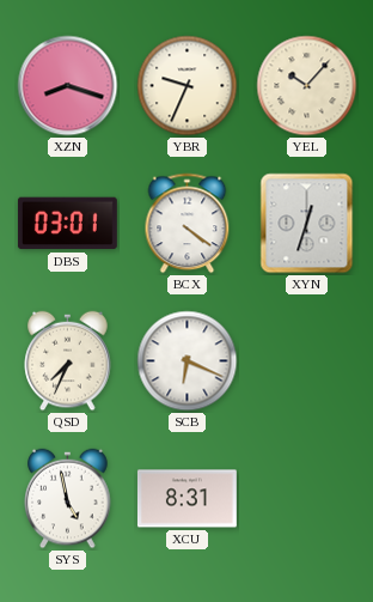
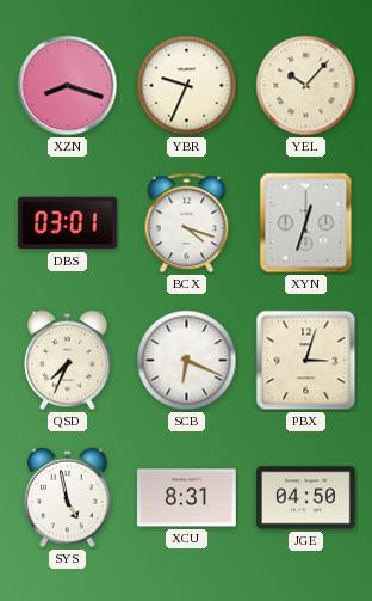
BCX: 4:21 -> 4:18 (187, 223)
PBX: none -> 3:03 (306, 361)
JGE: none -> 04:50 (305, 498)
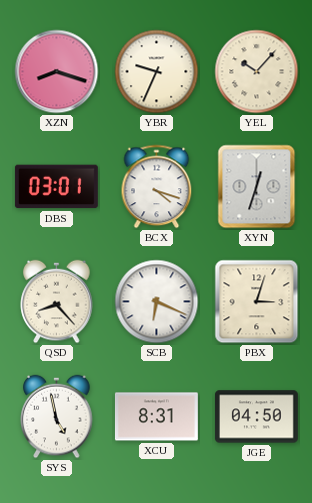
QSD: 7:34 -> 8:23 (57, 302)
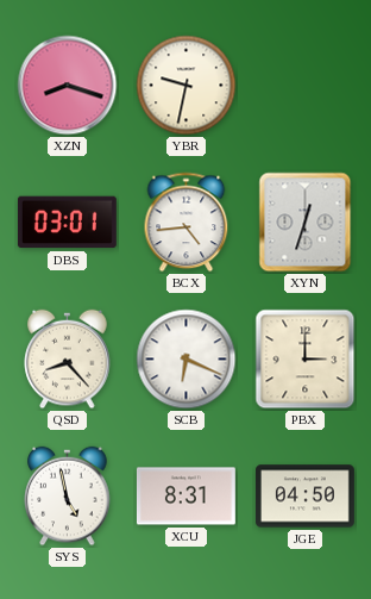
YBR: 9:34 -> 9:32 (187, 86)
YEL: 10:07 -> none (257, 72)
BCX: 4:18 -> 4:44 (187, 223)
PBX: 3:03 -> 3:00 (306, 360)
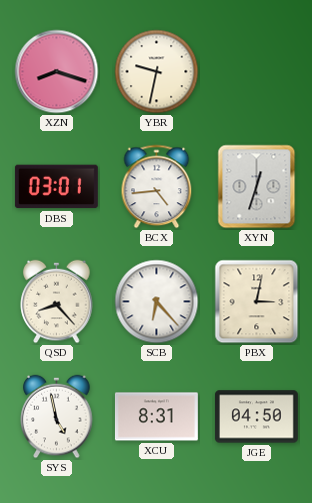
SCB: 6:19 -> 6:23 (157, 302)
PBX: 3:00 -> 3:02 (257, 302)
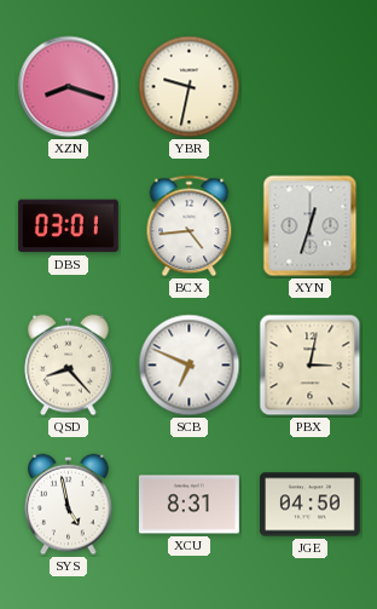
SCB: 6:23 -> 6:49 (190, 366)
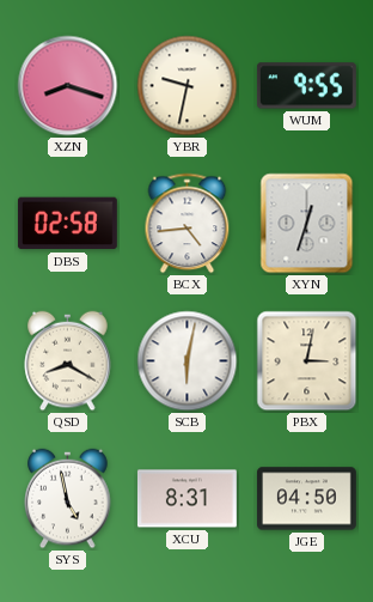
WUM: none -> 9:55 (306, 86)
DBS: 03:01 -> 02:58 (67, 224)
QSD: 8:23 -> 8:20 (68, 361)
SCB: 6:49 -> 6:02 (188, 361)
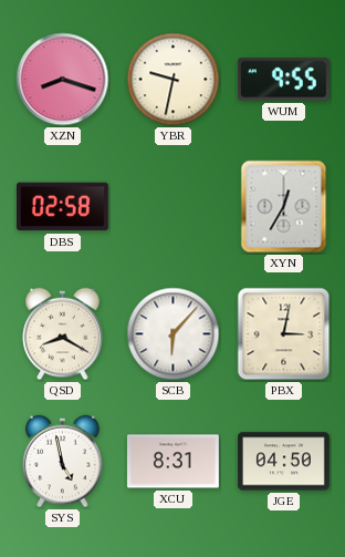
BCX: 4:44 -> none (188, 224)
XYN: 12:33 -> 12:35 (284, 207)
SCB: 6:02 -> 6:07 (174, 334)
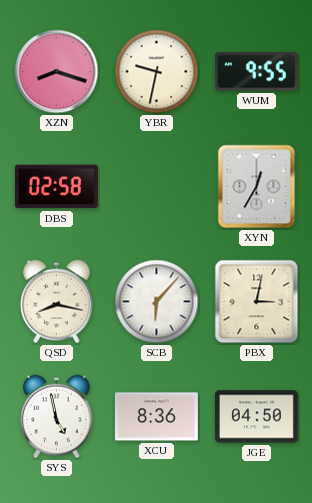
QSD: 8:20 -> 8:17 (57, 302)
XCU: 8:31 -> 8:36 (156, 417)
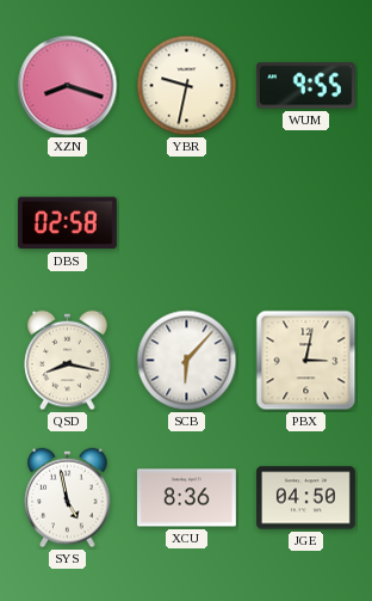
XYN: 12:35 -> none (257, 187)
